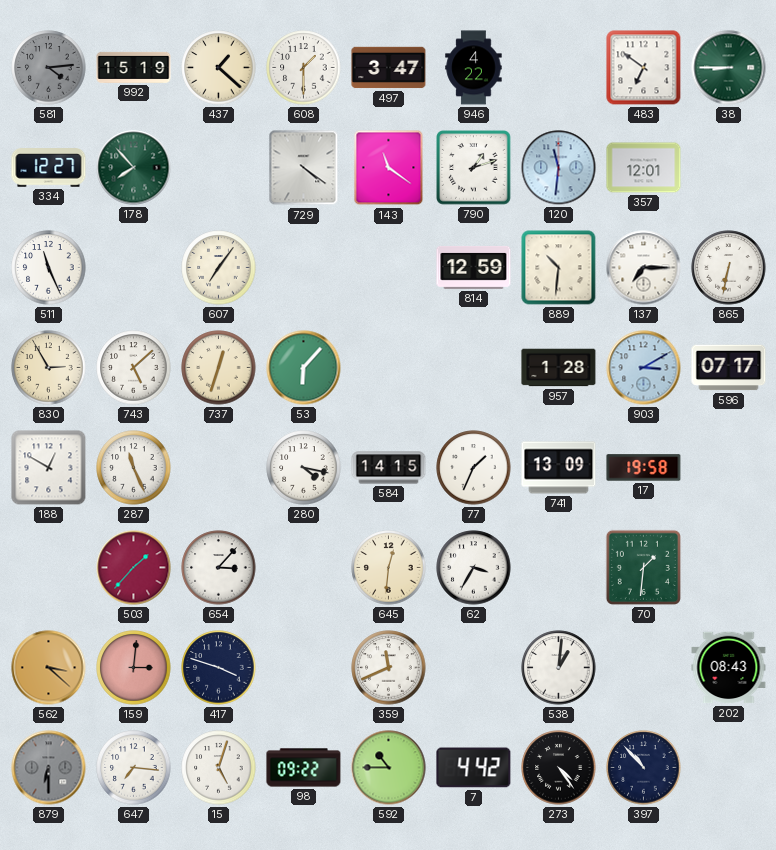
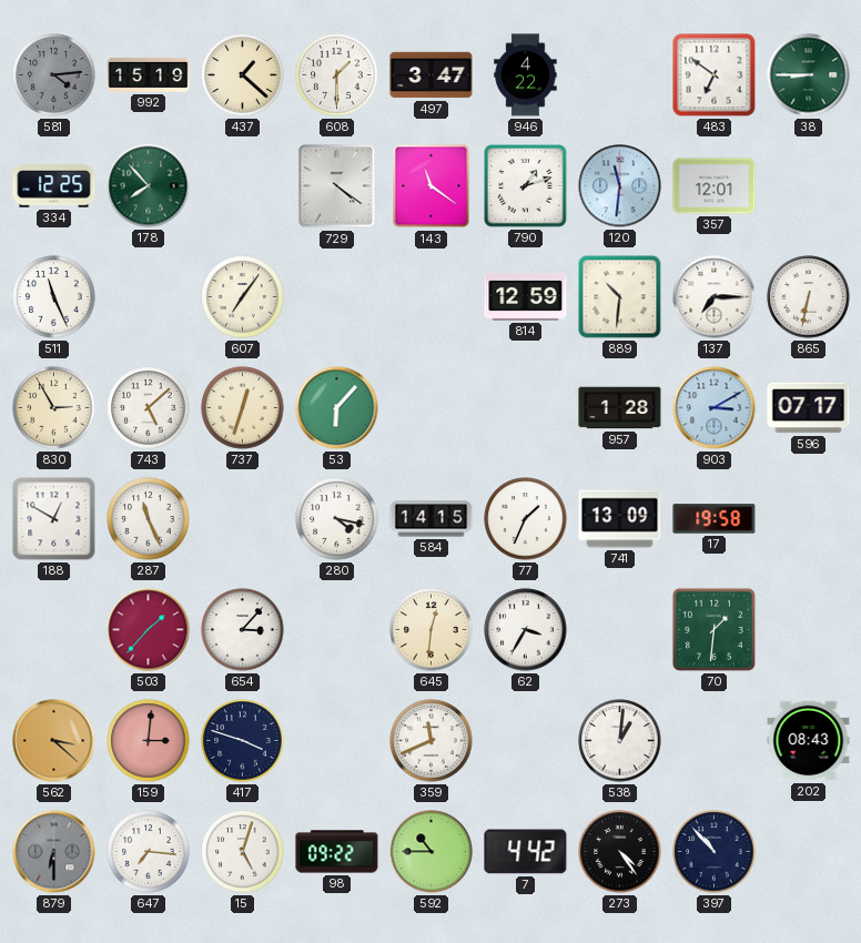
334: 12:27 -> 12:25 (54, 186)
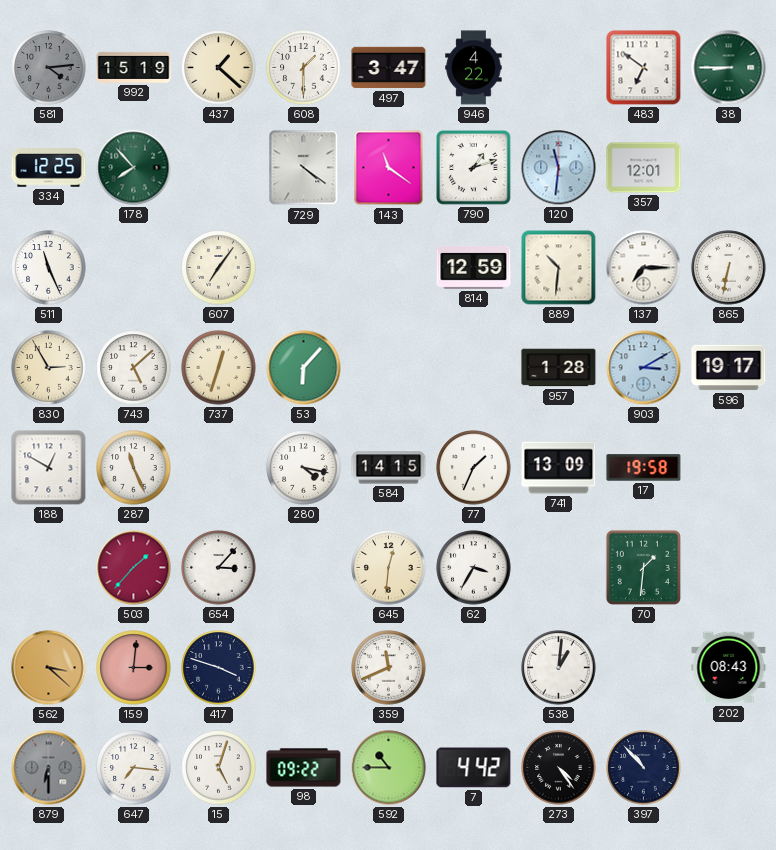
596: 07:17 -> 19:17 (729, 368)
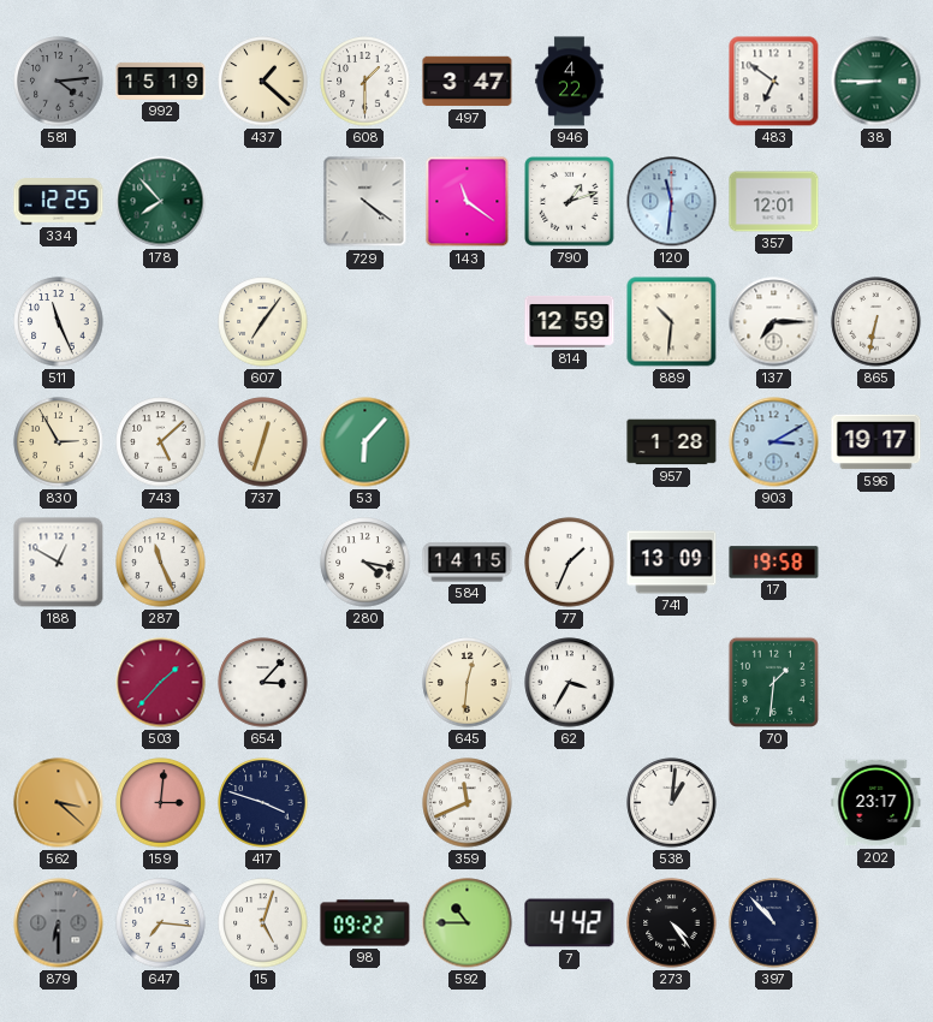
202: 08:43 -> 23:17 (876, 803)
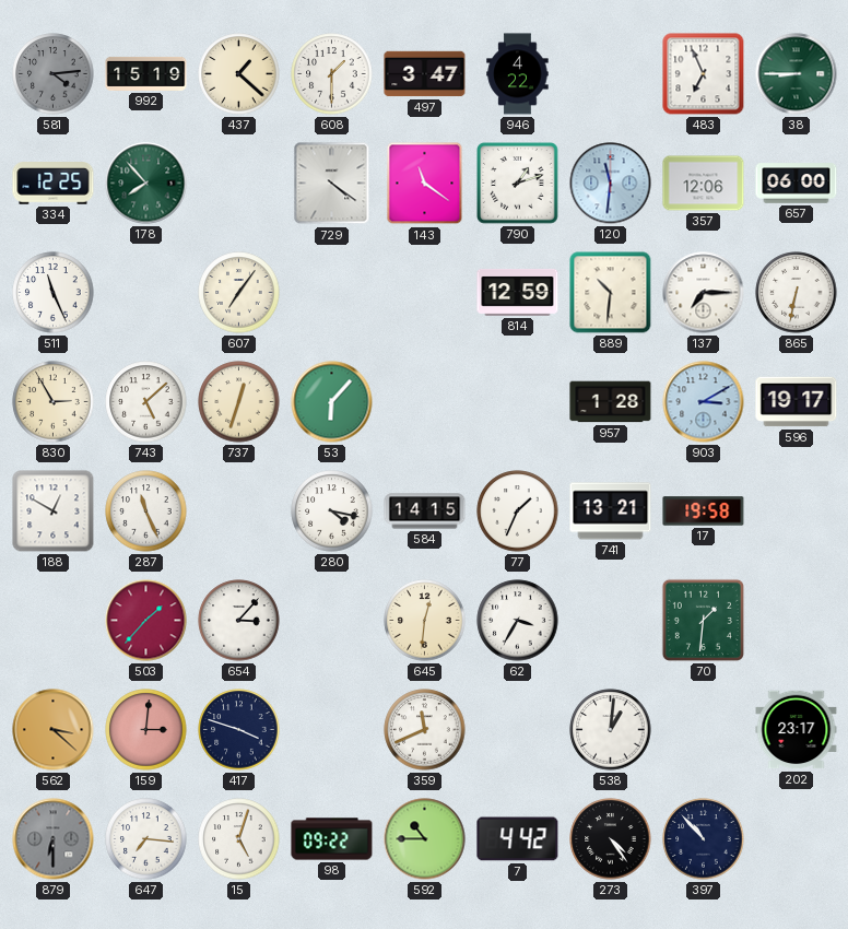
483: 6:51 -> 6:56 (704, 74)
357: 12:01 -> 12:06 (704, 184)
657: none -> 06:00 (797, 184)
741: 13:09 -> 13:21 (611, 511)
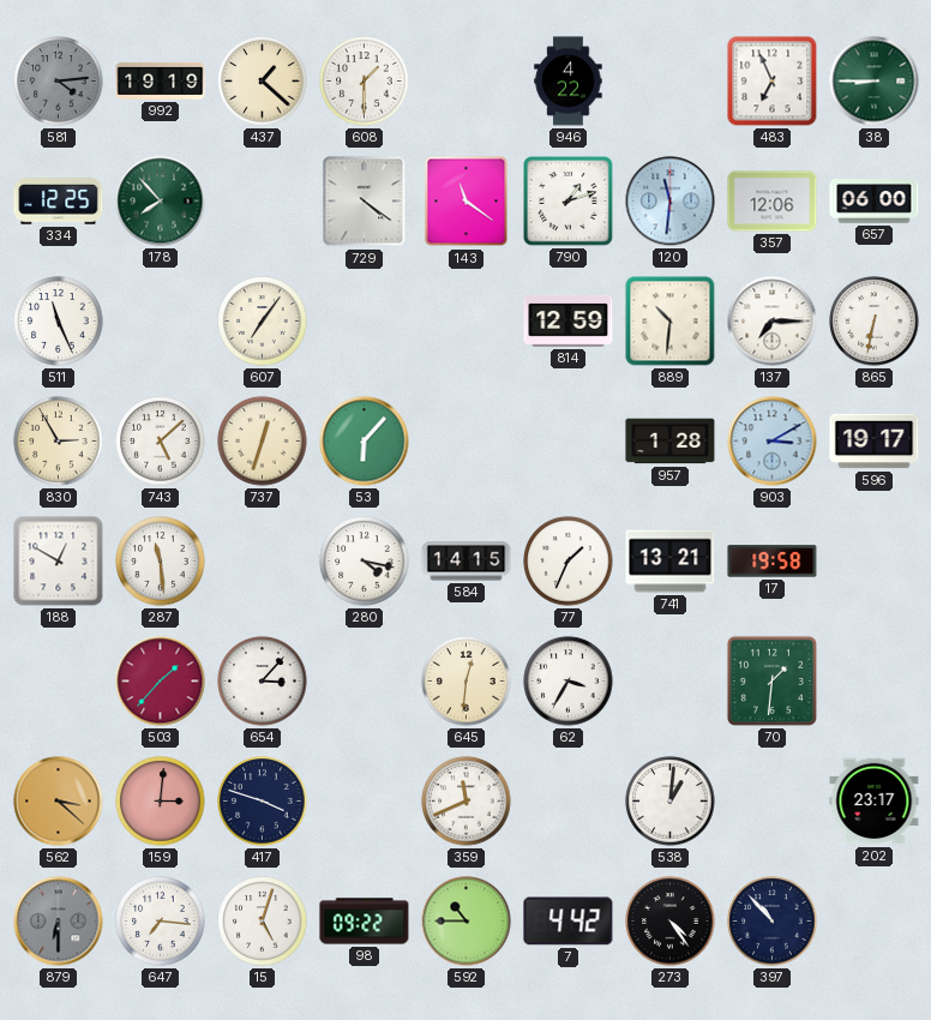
992: 15:19 -> 19:19 (161, 80)
497: 3:47 -> none (425, 74)
287: 11:26 -> 11:29 (161, 562)
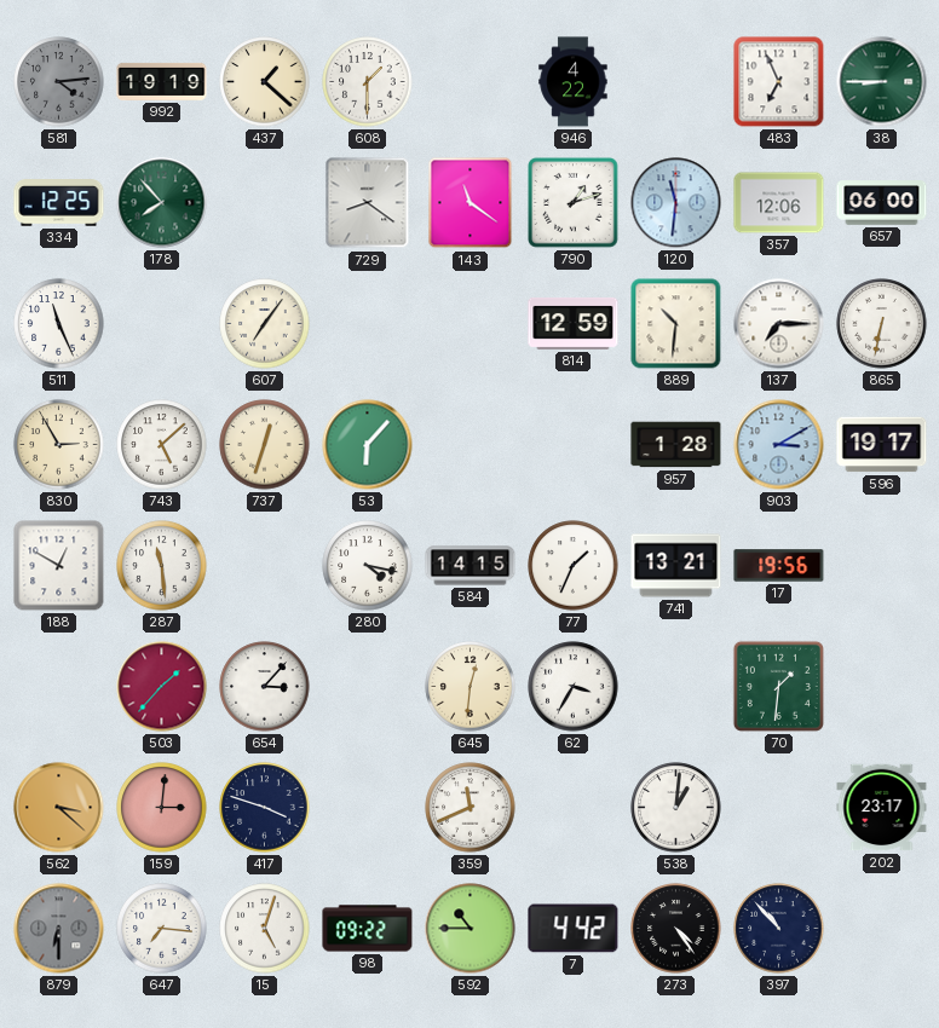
729: 4:21 -> 8:21 (368, 203)
17: 19:58 -> 19:56 (779, 566)
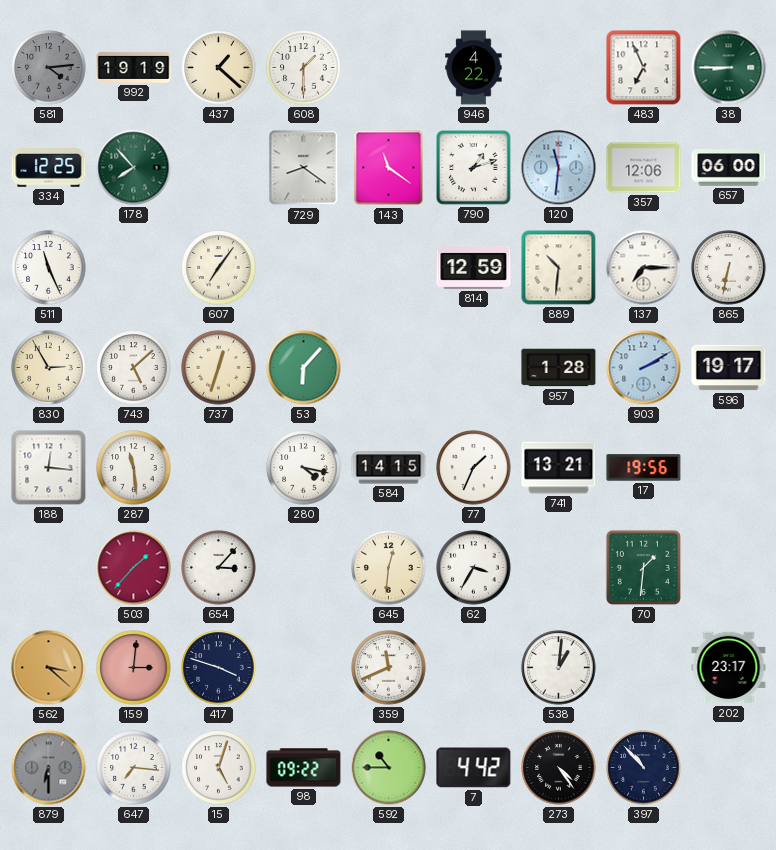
903: 3:10 -> 2:10 (644, 368)
188: 12:50 -> 12:16 (49, 468)
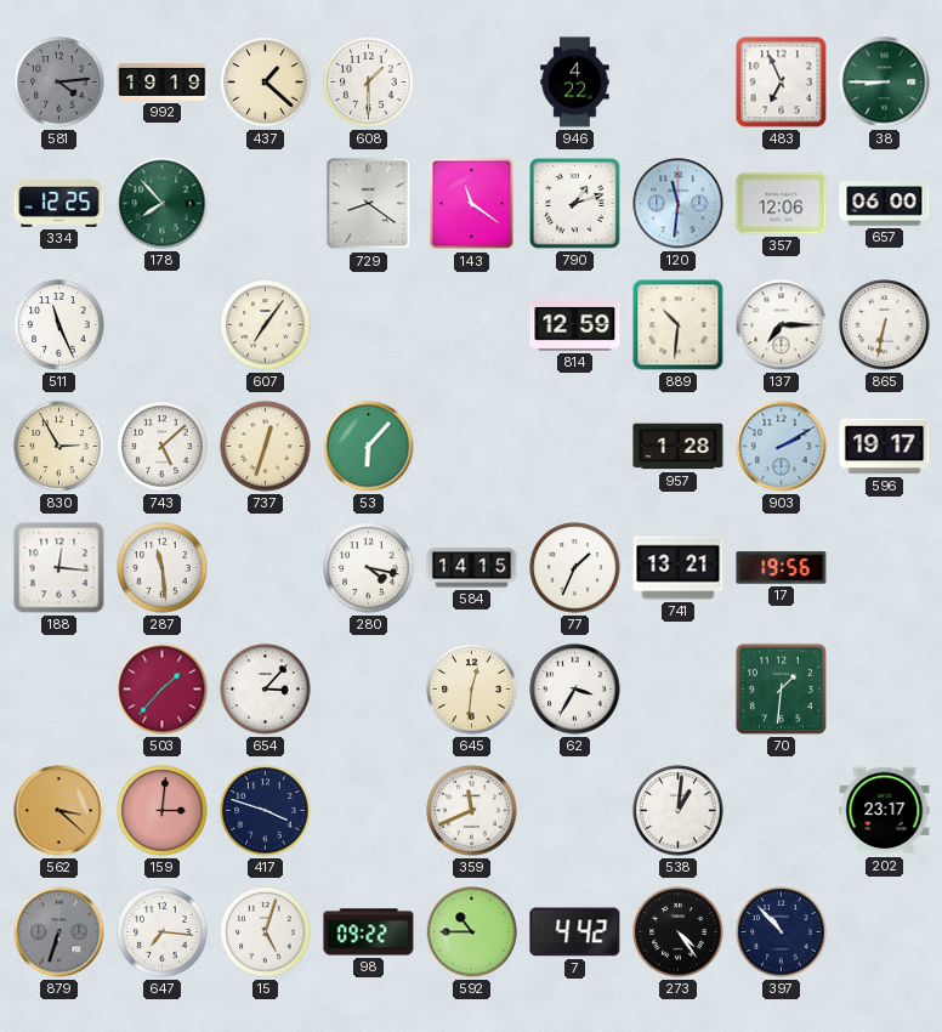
879: 6:30 -> 6:33 (59, 932)
